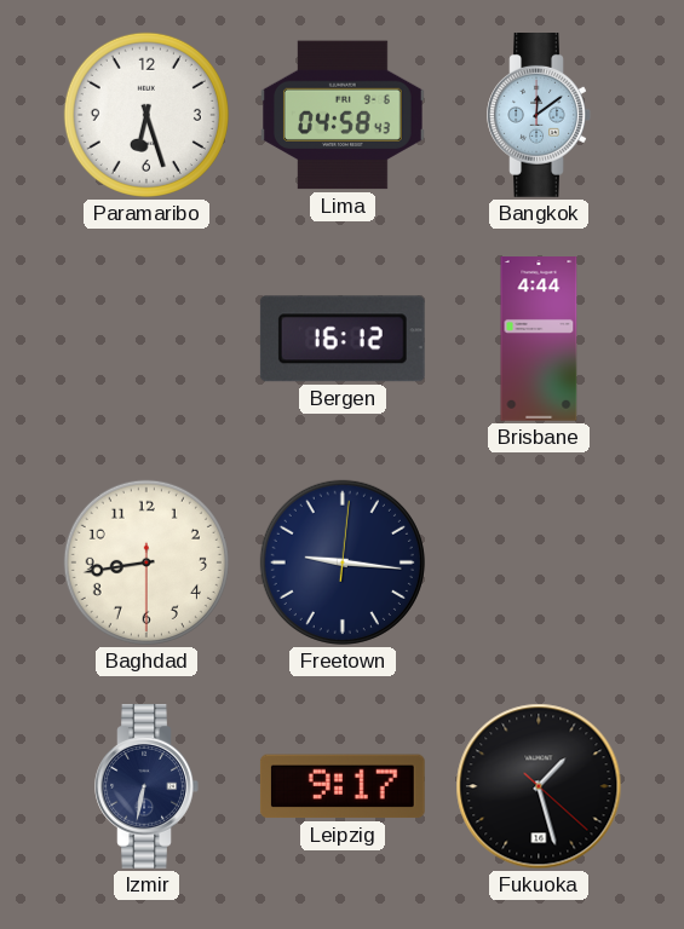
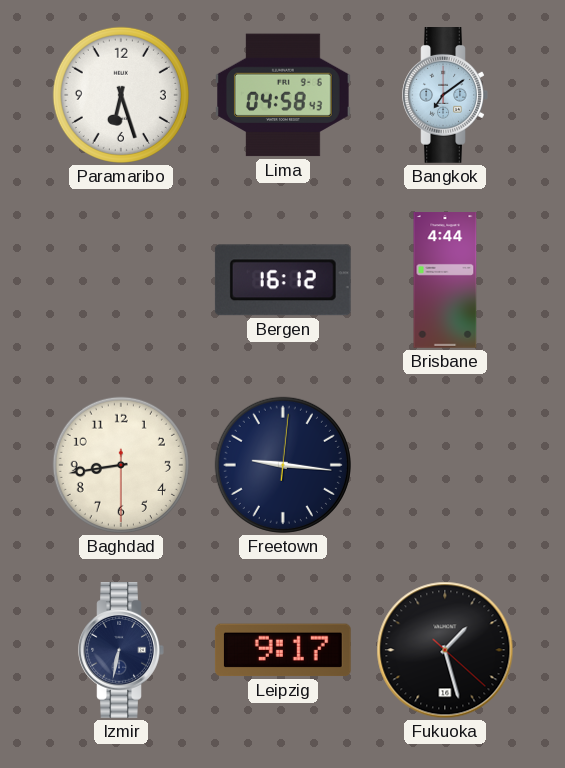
Bangkok: 12:09 -> 7:09 (445, 96)
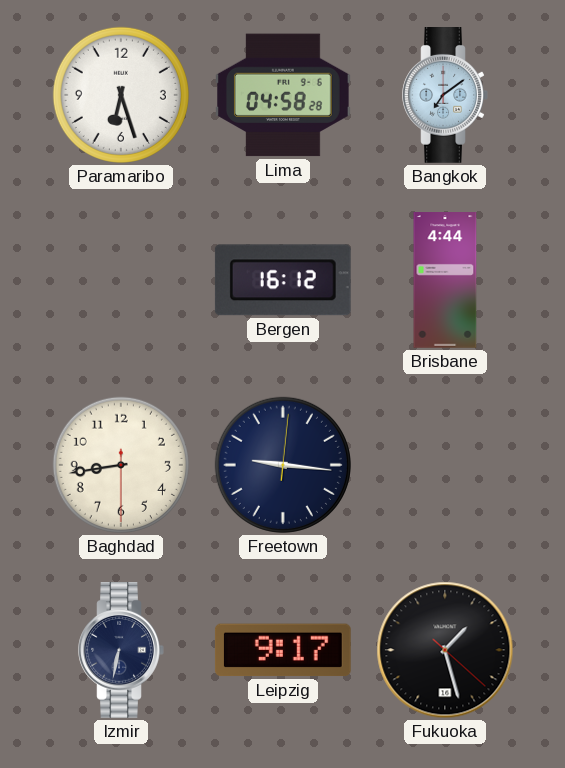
Lima: 04:58:43 -> 04:58:28 (284, 95)
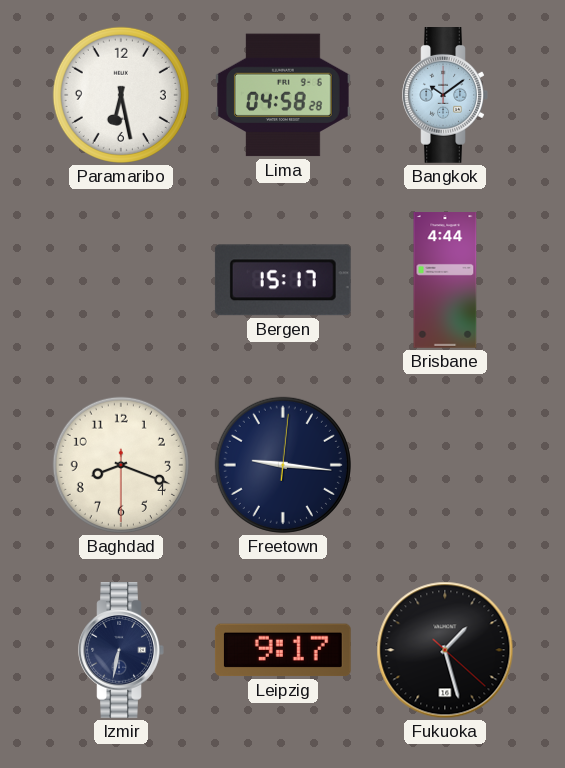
Paramaribo: 6:27 -> 6:28 (121, 95)
Bangkok: 7:09 -> 10:09 (445, 96)
Bergen: 16:12 -> 15:17 (283, 280)
Baghdad: 8:43 -> 8:18 (121, 465)
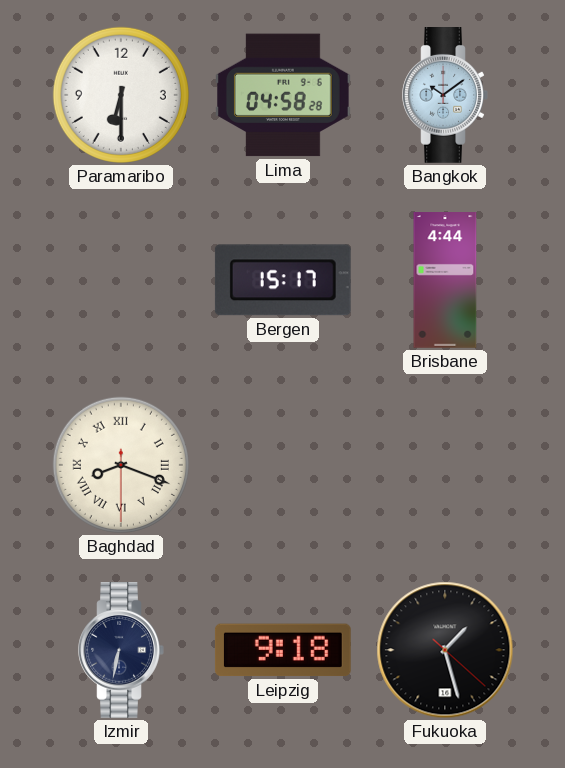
Paramaribo: 6:28 -> 6:30 (121, 95)
Baghdad numerals: Arabic -> Roman (121, 465)
Freetown: 9:16 -> none (283, 465)
Leipzig: 9:17 -> 9:18 (283, 650)
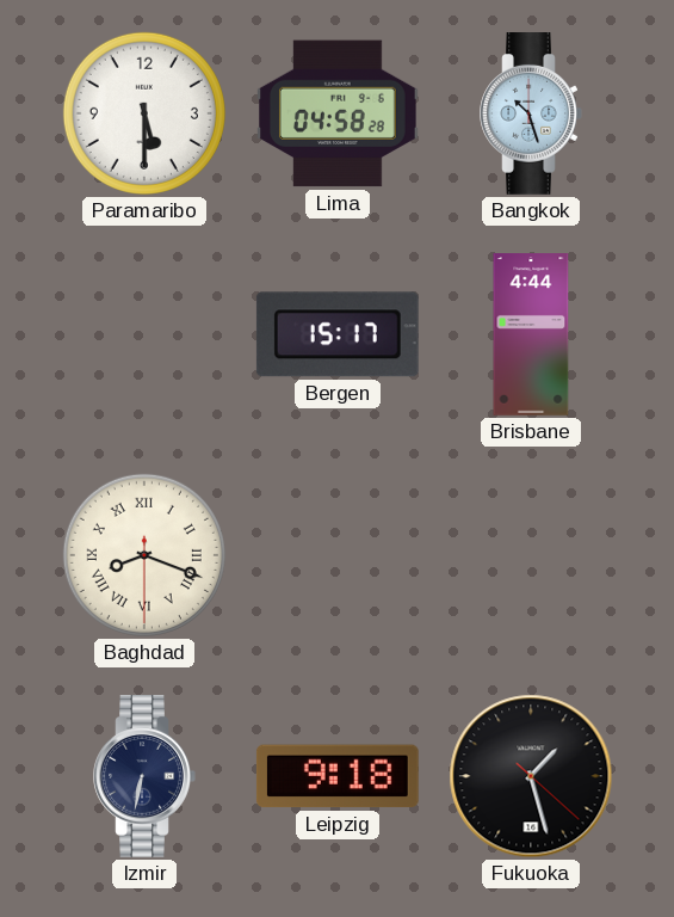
Paramaribo: 6:30 -> 5:30 (144, 113)
Bangkok: 10:09 -> 10:27 (531, 115)
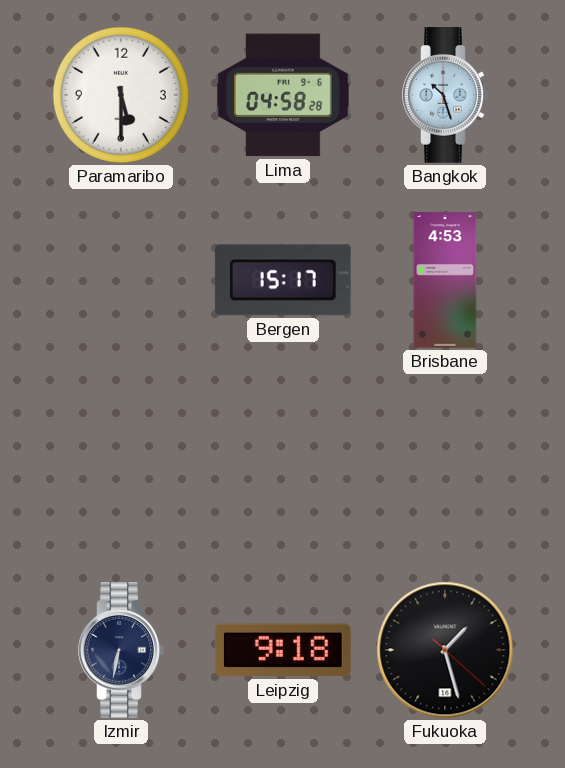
Brisbane: 4:44 -> 4:53 (445, 280)
Baghdad: 8:18 -> none (144, 555)
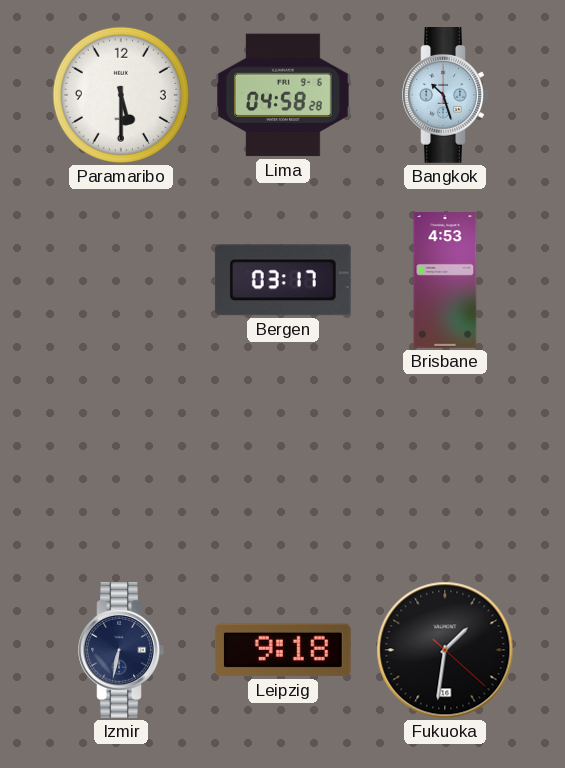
Bergen: 15:17 -> 03:17 (283, 280)
Fukuoka: 1:27 -> 1:31 (445, 650)
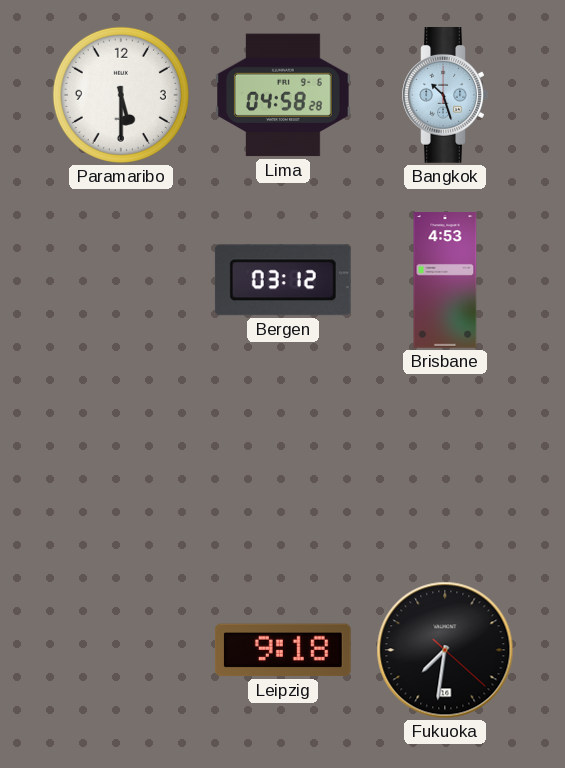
Bergen: 03:17 -> 03:12 (283, 280)
Izmir: 6:32 -> none (121, 651)
Fukuoka: 1:31 -> 7:31 (445, 650)
